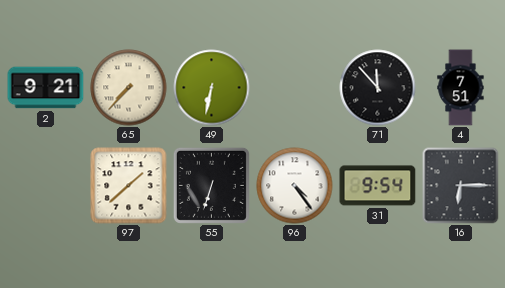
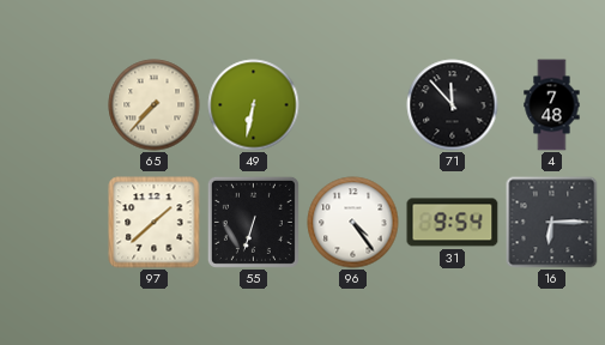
2: 9:21 -> none (46, 88)
4: 7:51 -> 7:48 (552, 105)
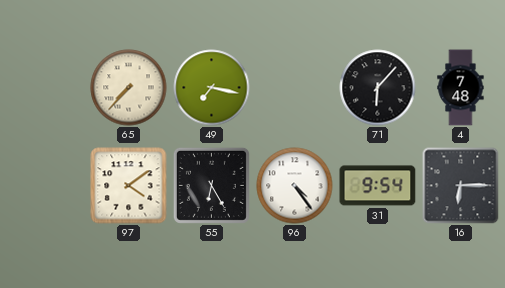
49: 6:32 -> 7:17 (212, 88)
71: 11:53 -> 6:07 (378, 88)
97: 1:38 -> 4:09 (129, 186)
55: 6:33 -> 6:25 (211, 185)
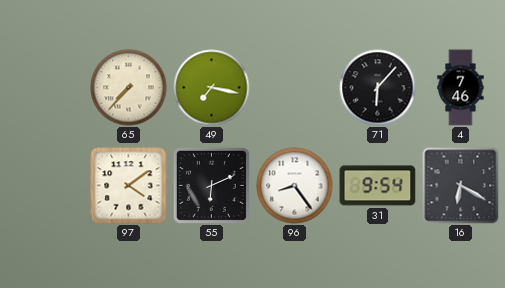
4: 7:48 -> 7:46 (461, 88)
55: 6:25 -> 6:11 (211, 185)
96: 4:24 -> 8:24 (295, 186)
16: 6:15 -> 6:20 (461, 186)
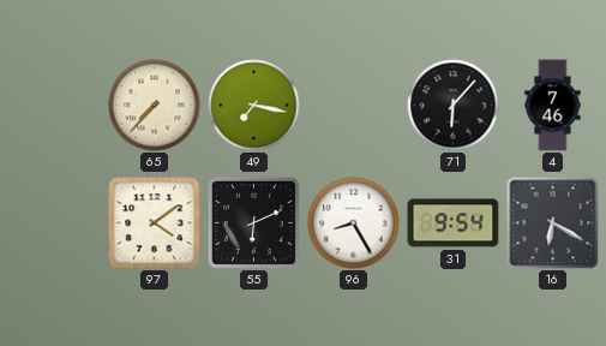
96: 8:24 -> 8:25 (354, 223)
